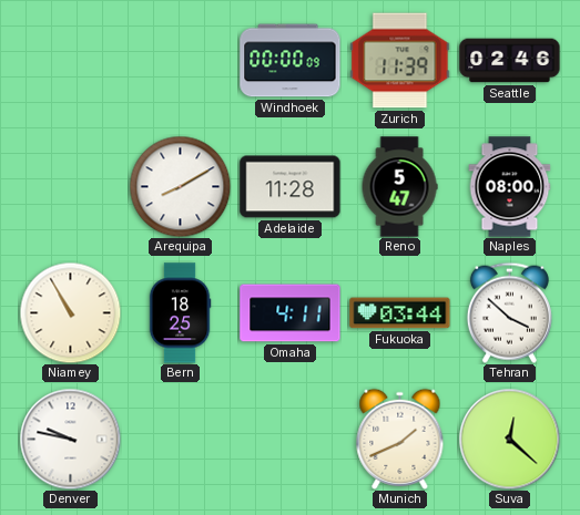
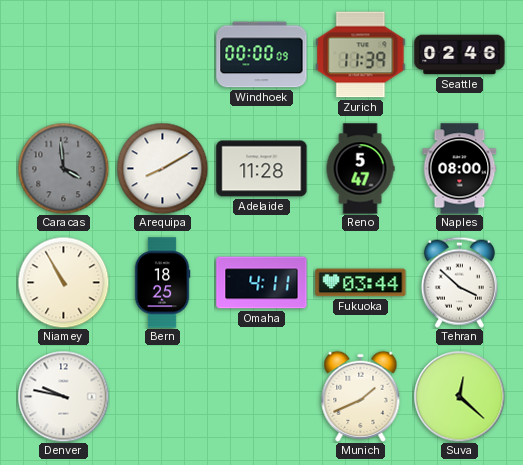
Caracas: none -> 3:59 (63, 168)
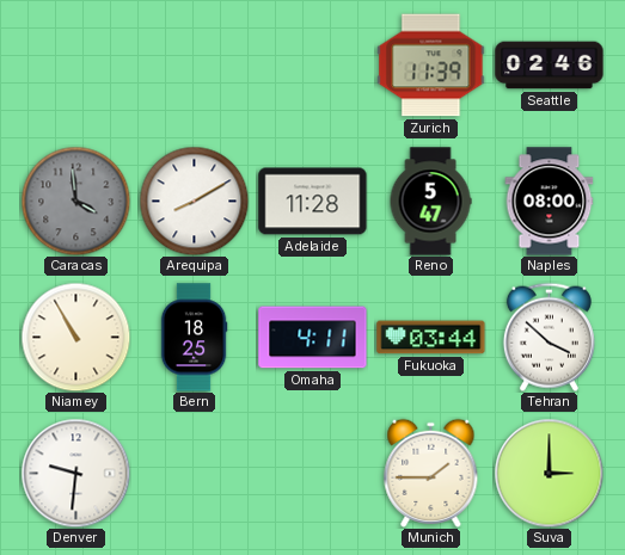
Windhoek: 00:00 -> none (262, 55)
Denver: 9:47 -> 9:31 (75, 473)
Munich: 1:41 -> 1:45 (431, 473)
Suva: 12:22 -> 3:00 (549, 473)
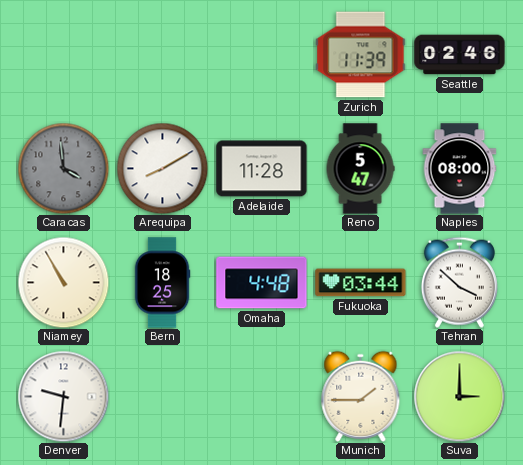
Omaha: 4:11 -> 4:48 (262, 283)
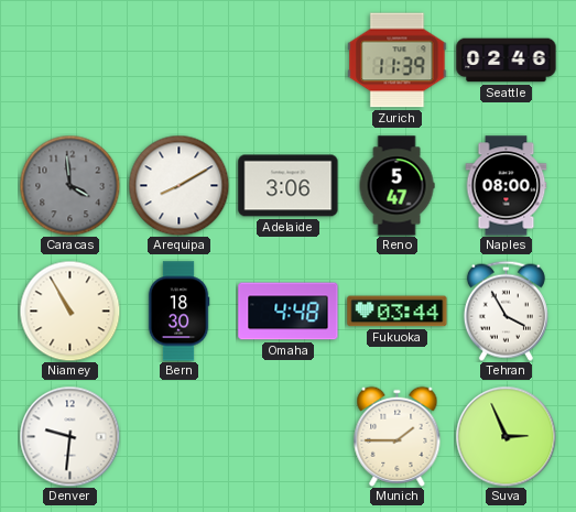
Adelaide: 11:28 -> 3:06 (289, 186)
Bern: 18:25 -> 18:30 (178, 312)
Tehran: 3:52 -> 3:55 (506, 311)
Suva: 3:00 -> 2:56 (506, 436)
